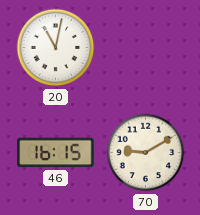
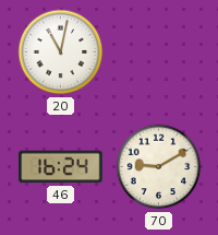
46: 16:15 -> 16:24 (61, 167)
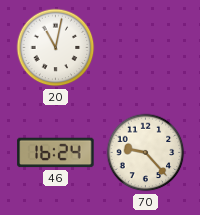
70: 9:10 -> 9:23 (146, 153)
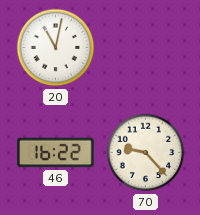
46: 16:24 -> 16:22 (56, 153)
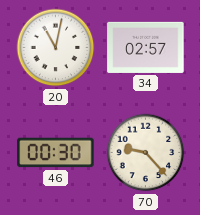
34: none -> 02:57 (146, 47)
46: 16:22 -> 00:30 (56, 153)
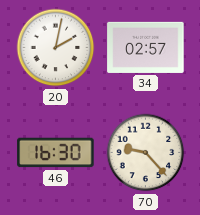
20: 11:02 -> 2:02 (56, 48)
46: 00:30 -> 16:30 (56, 153)
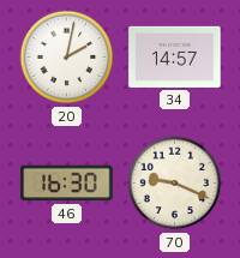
34: 02:57 -> 14:57 (175, 56)
70: 9:23 -> 9:19 (175, 184)
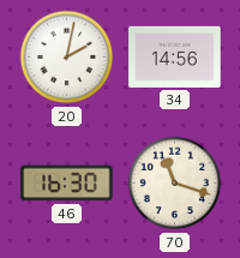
34: 14:57 -> 14:56 (175, 56)
70: 9:19 -> 11:18 (175, 184)
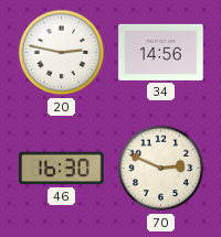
20: 2:02 -> 2:47 (62, 53)
70: 11:18 -> 2:49 (161, 169)
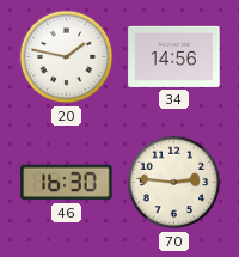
20: 2:47 -> 1:47 (67, 57)
70: 2:49 -> 2:46 (174, 183)
